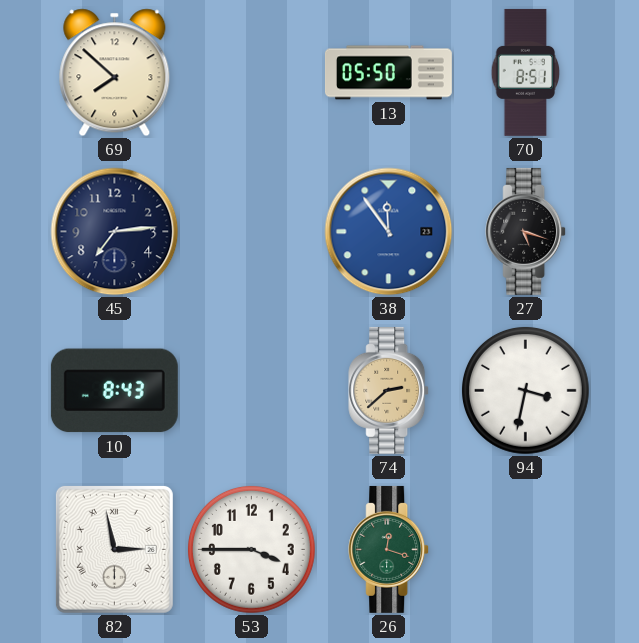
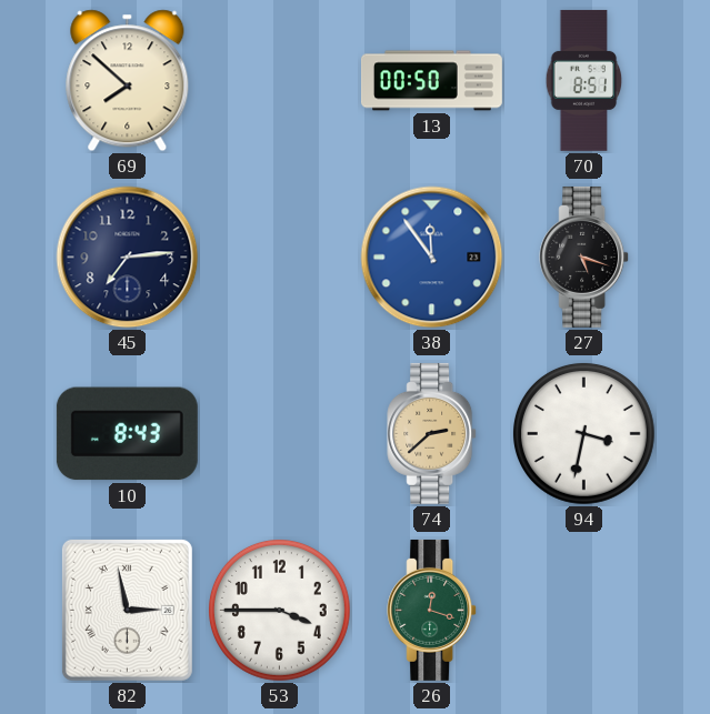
13: 05:50 -> 00:50 (431, 81)
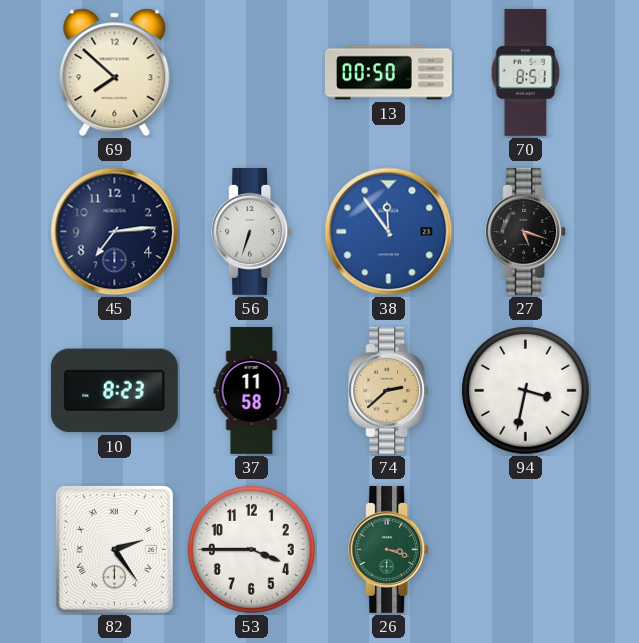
56: none -> 6:33 (252, 231)
10: 8:43 -> 8:23 (114, 391)
37: none -> 11:58 (252, 390)
82: 2:58 -> 2:24 (114, 549)
26: 12:18 -> 3:18 (389, 549)
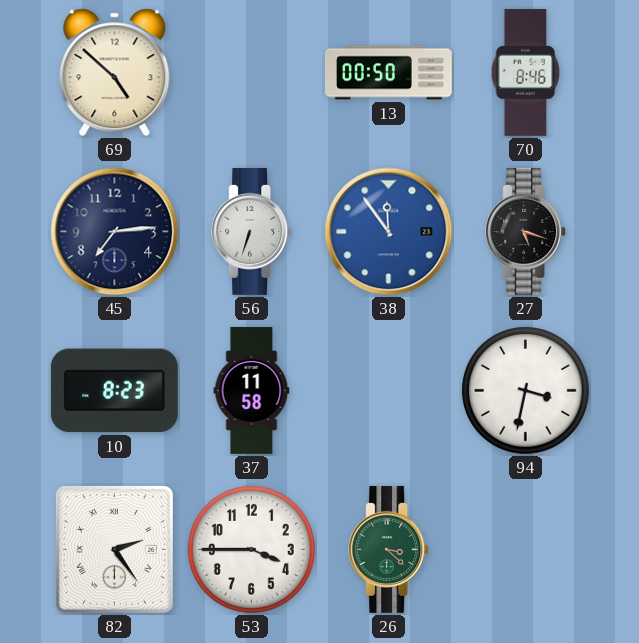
69: 7:52 -> 4:52 (115, 73)
70: 8:51 -> 8:46 (526, 72)
74: 2:38 -> none (389, 390)
26: 3:18 -> 3:22 (389, 549)
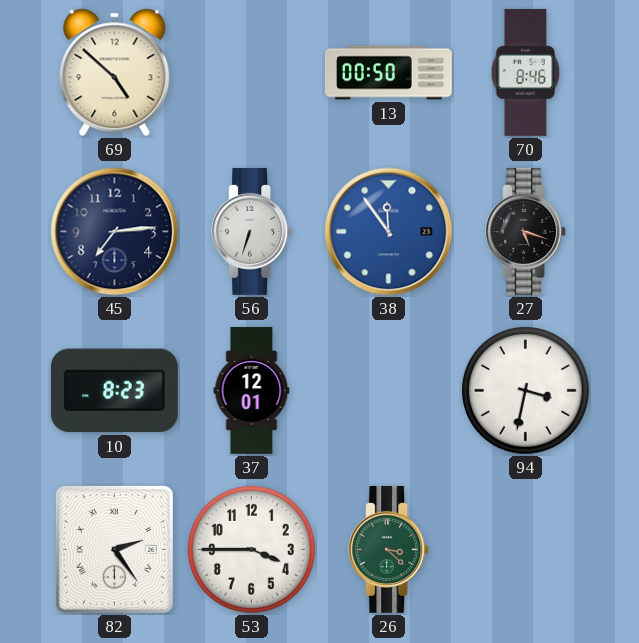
37: 11:58 -> 12:01 (252, 390)
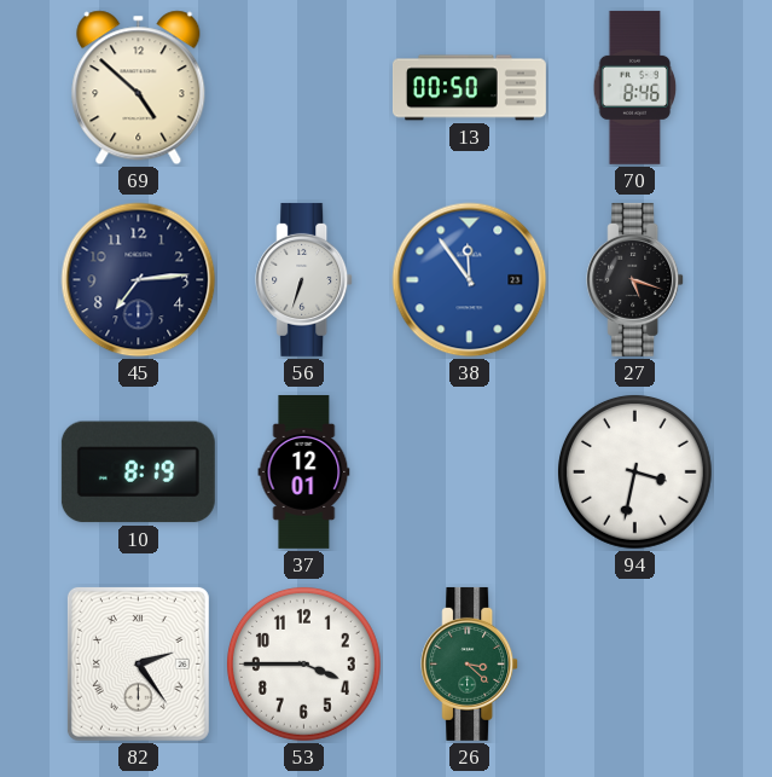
10: 8:23 -> 8:19 (138, 472)
